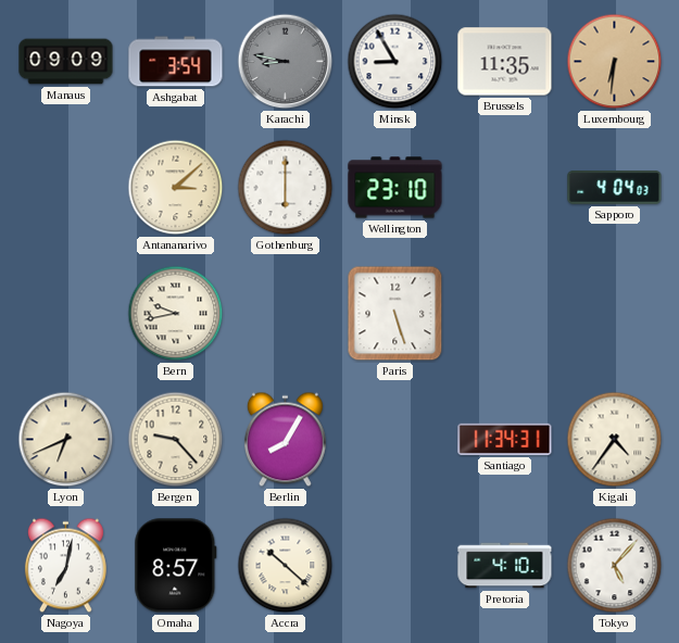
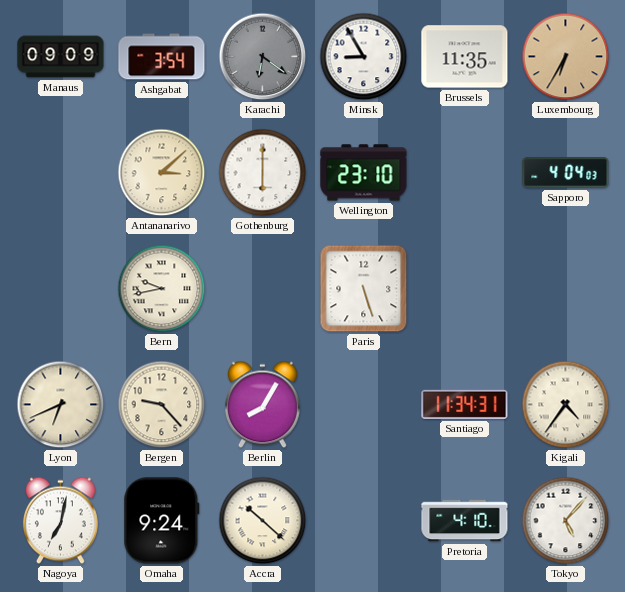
Karachi: 8:47 -> 6:21 (263, 57)
Luxembourg: 6:31 -> 6:35 (566, 57)
Omaha: 8:57 -> 9:24 (162, 521)
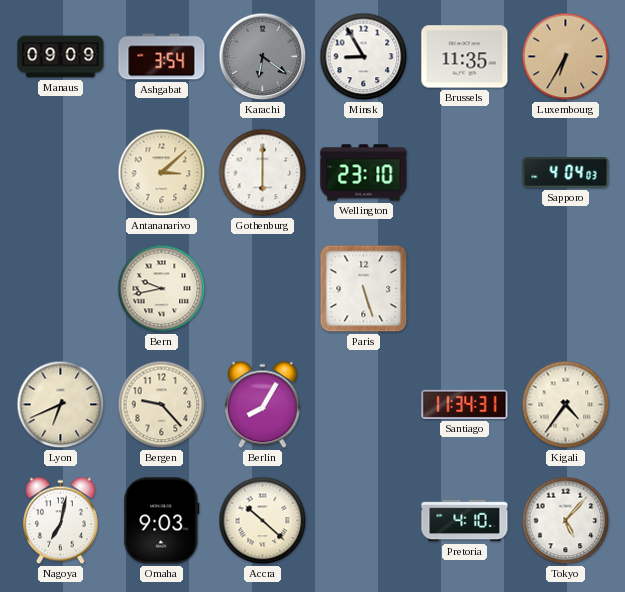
Omaha: 9:24 -> 9:03 (162, 521)
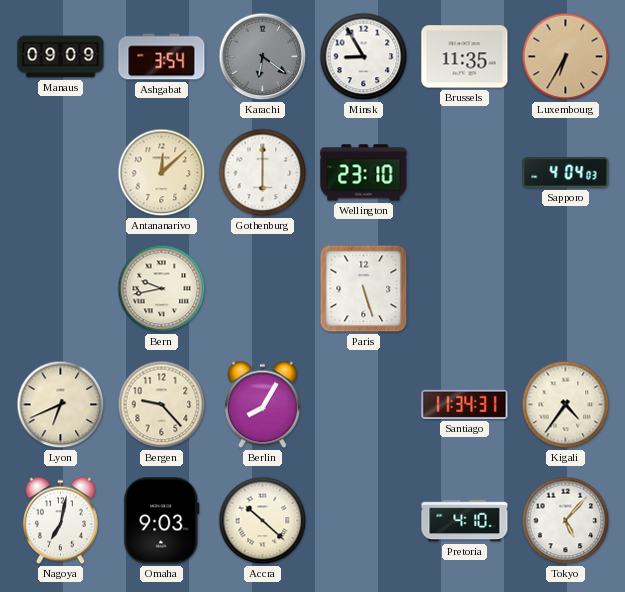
Antananarivo: 3:08 -> 12:08 (162, 173)
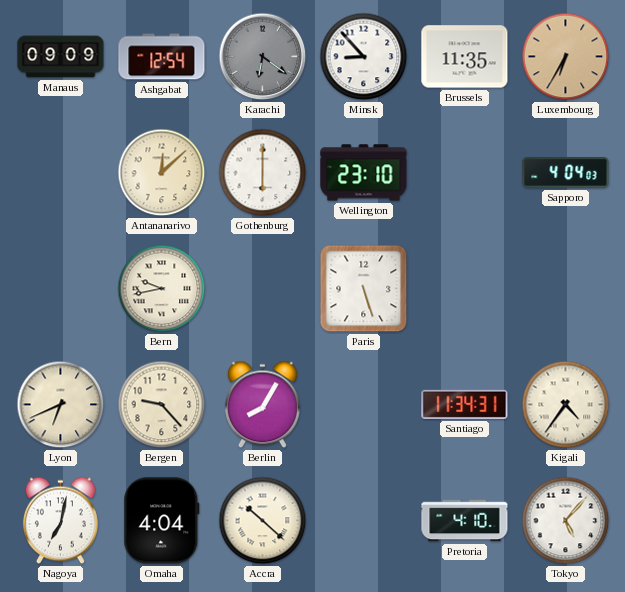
Ashgabat: 3:54 -> 12:54 (162, 57)
Minsk: 8:55 -> 8:53 (364, 57)
Omaha: 9:03 -> 4:04 (162, 521)
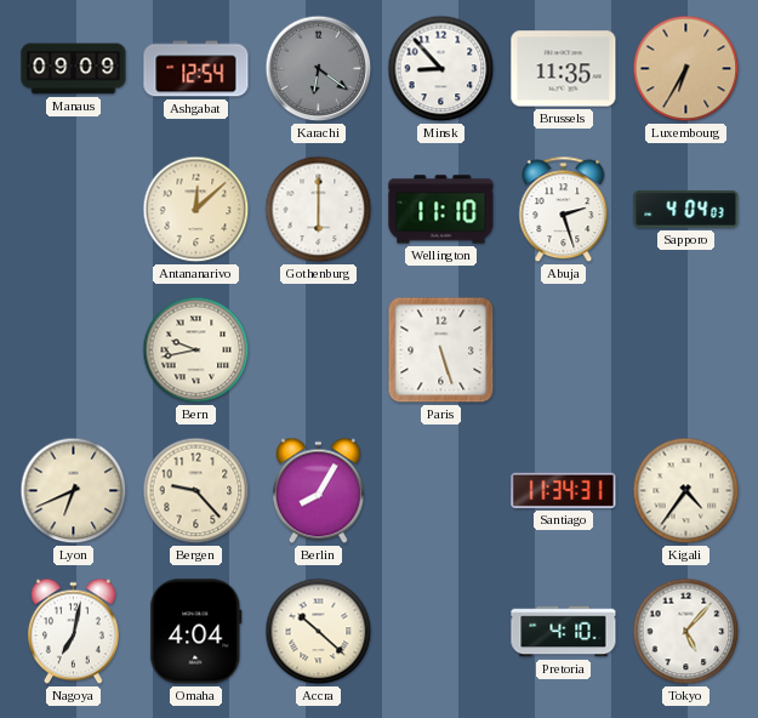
Wellington: 23:10 -> 11:10 (441, 210)
Abuja: none -> 2:27 (564, 210)
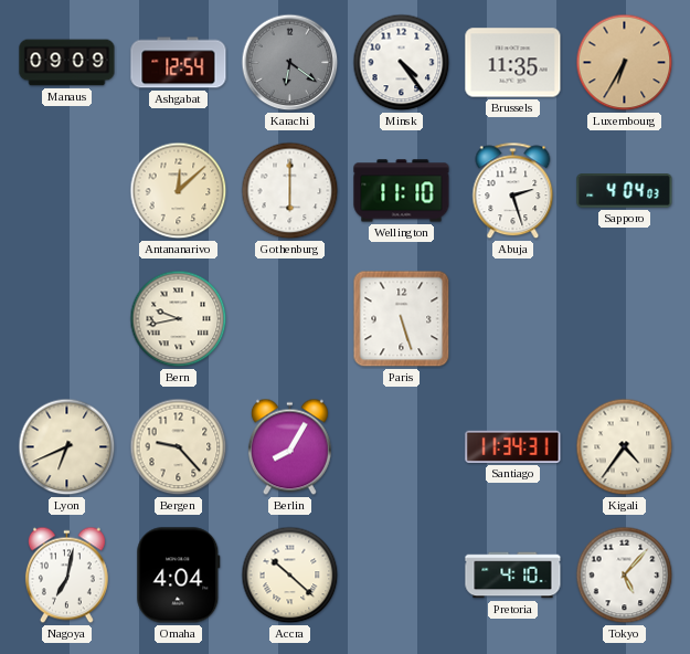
Minsk: 8:53 -> 4:24 (402, 63)
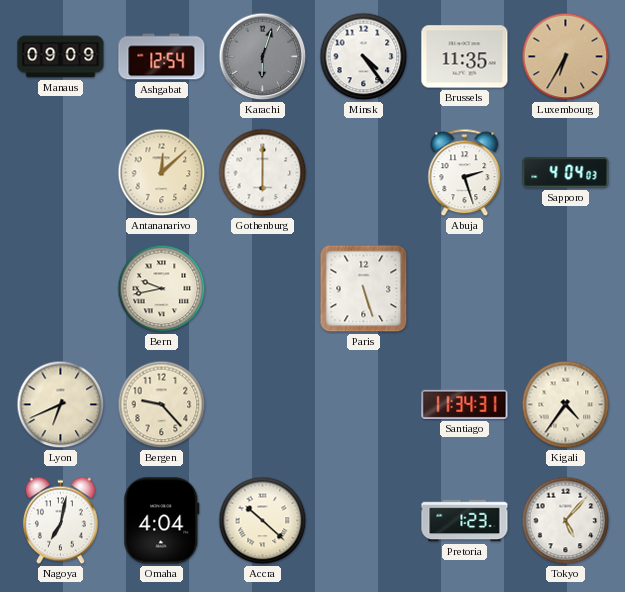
Karachi: 6:21 -> 6:03 (263, 57)
Wellington: 11:10 -> none (402, 191)
Berlin: 8:05 -> none (289, 447)
Pretoria: 4:10 -> 1:23 (465, 521)
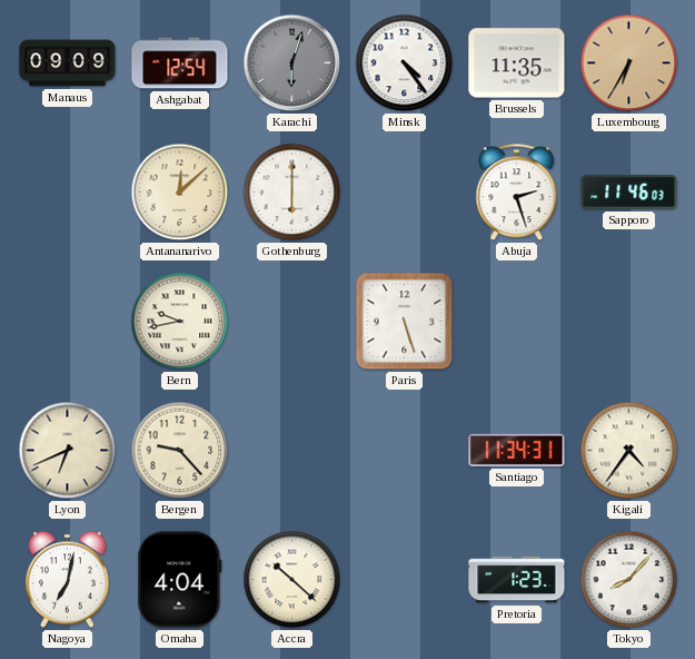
Sapporo: 4:04 -> 11:46 (629, 193)
Tokyo: 5:07 -> 8:07 (629, 580)
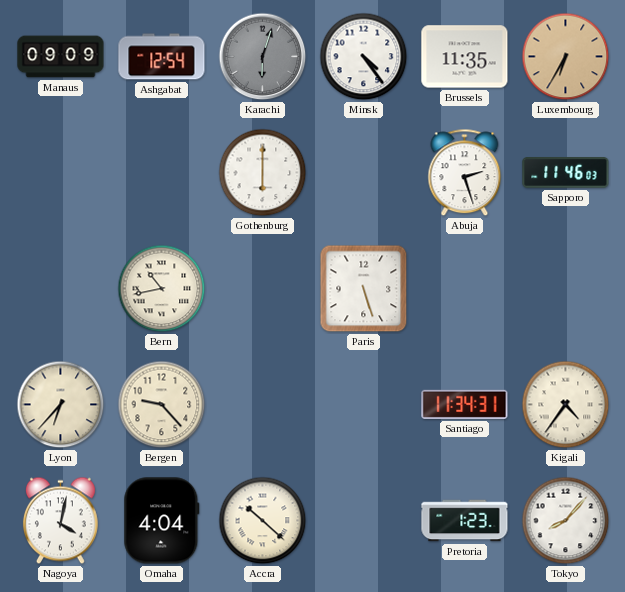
Antananarivo: 12:08 -> none (180, 193)
Bern: 9:43 -> 10:43 (162, 289)
Lyon: 6:41 -> 6:37 (61, 405)
Nagoya: 7:02 -> 4:02 (60, 521)
